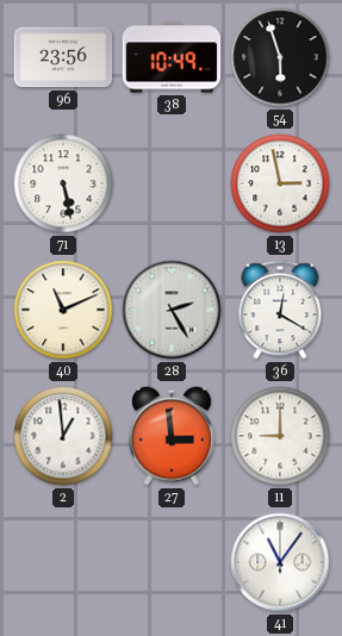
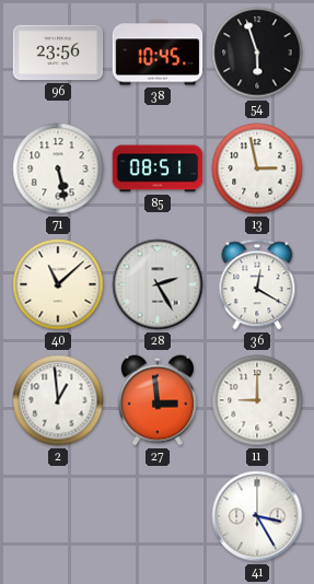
38: 10:49 -> 10:45 (158, 52)
85: none -> 08:51 (158, 168)
40: 11:11 -> 11:08 (58, 284)
41: 11:06 -> 3:25 (257, 516)
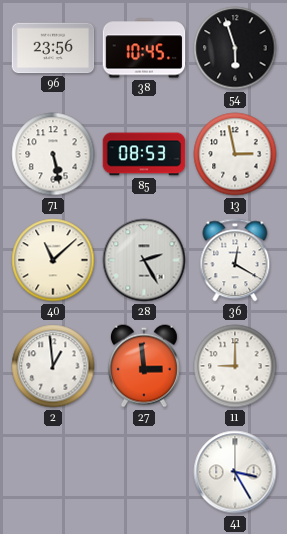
85: 08:51 -> 08:53 (144, 154)
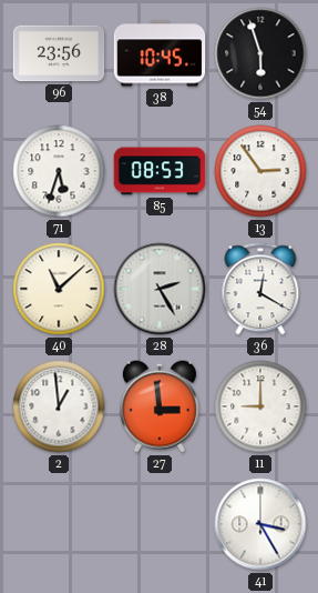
71: 5:28 -> 5:33 (59, 171)
13: 2:58 -> 2:54 (260, 171)
